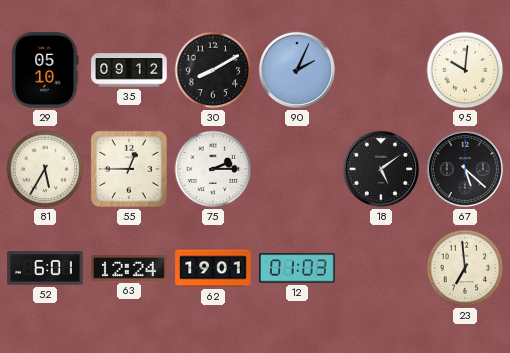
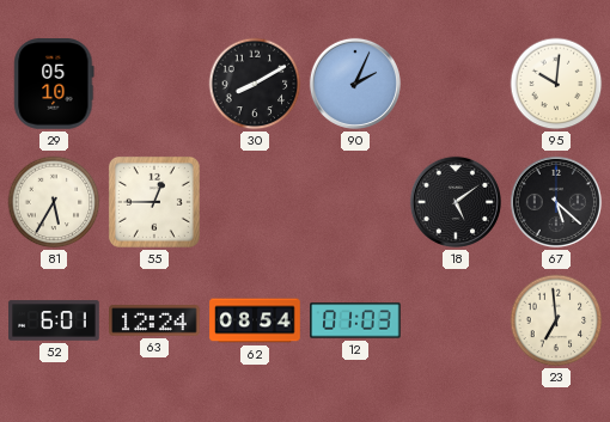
35: 09:12 -> none (129, 70)
75: 2:15 -> none (213, 169)
62: 19:01 -> 08:54 (255, 320)
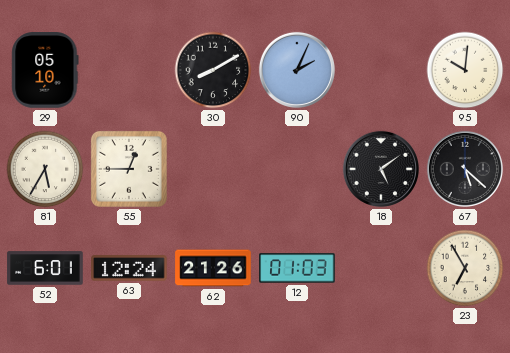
62: 08:54 -> 21:26 (213, 268)
23: 6:59 -> 6:55 (465, 268)
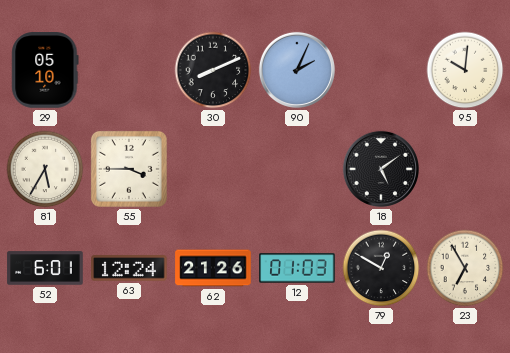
30: 8:10 -> 8:11 (213, 70)
55: 12:45 -> 3:45 (129, 169)
67: 5:22 -> none (465, 169)
79: none -> 12:50 (381, 268)
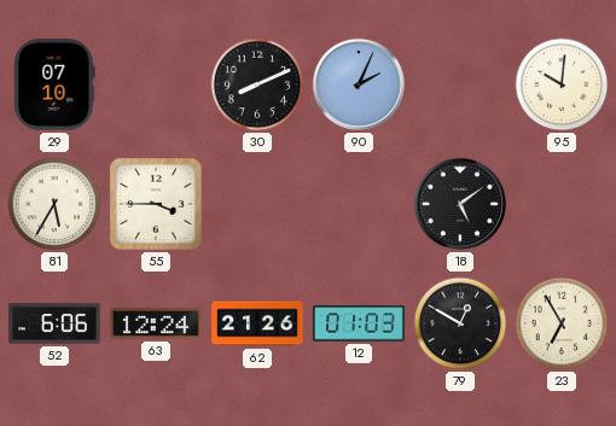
29: 05:10 -> 07:10 (54, 84)
52: 6:01 -> 6:06 (54, 323)
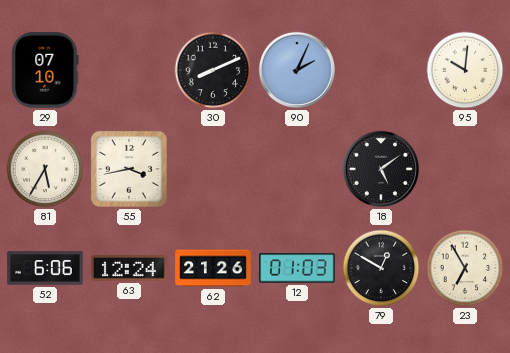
55: 3:45 -> 3:43 (129, 169)
